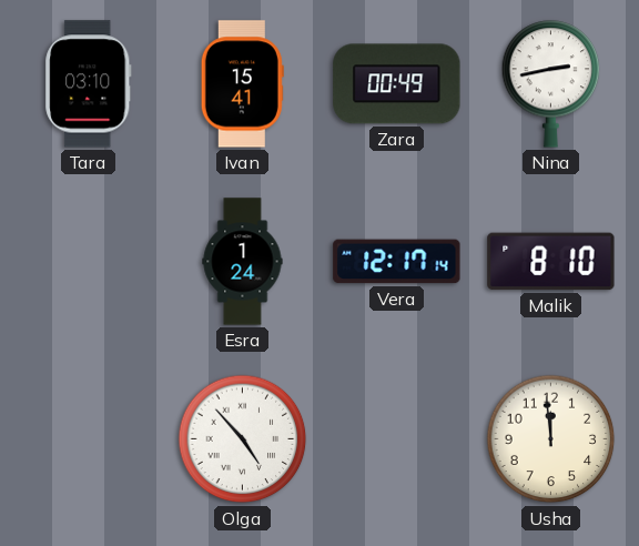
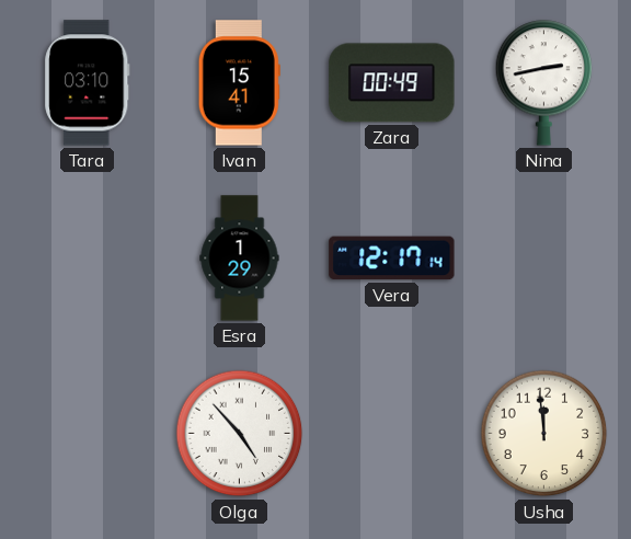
Esra: 1:24 -> 1:29 (240, 259)
Malik: 8:10 -> none (551, 262)
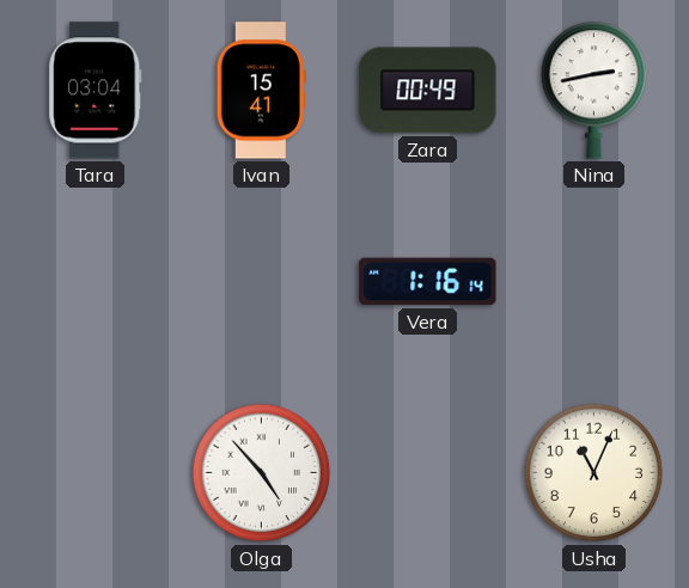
Tara: 03:10 -> 03:04 (96, 91)
Esra: 1:29 -> none (240, 259)
Vera: 12:17 -> 1:16 (428, 282)
Usha: 11:59 -> 11:04 (595, 473)
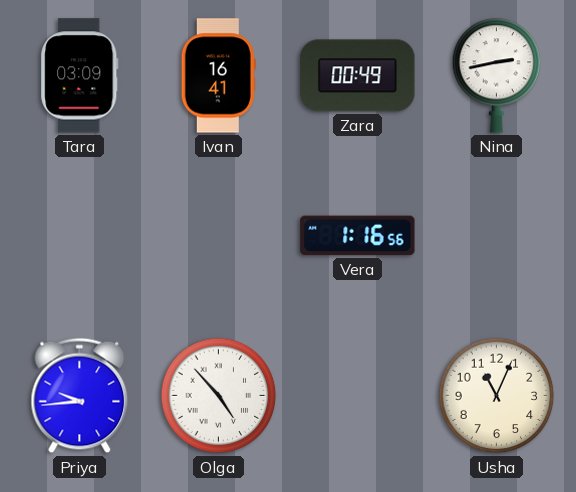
Tara: 03:04 -> 03:09 (80, 76)
Ivan: 15:41 -> 16:41 (218, 76)
Vera: 1:16:14 -> 1:16:56 (358, 236)
Priya: none -> 9:44 (80, 396)
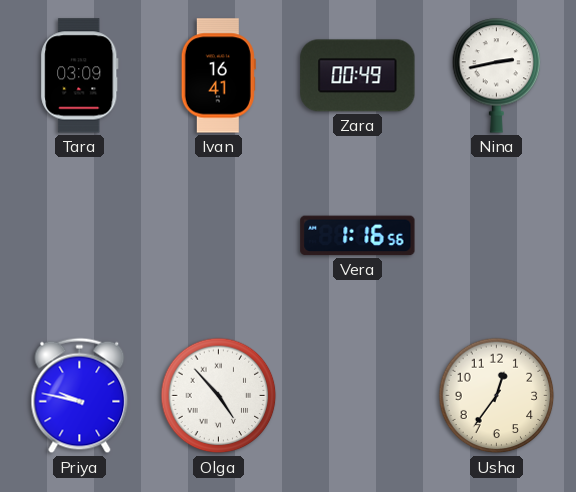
Priya: 9:44 -> 9:47 (80, 396)
Usha: 11:04 -> 12:36 (497, 396)
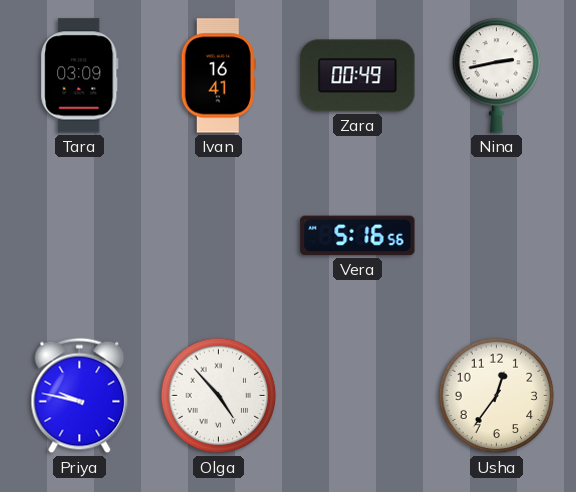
Vera: 1:16 -> 5:16 (358, 236)
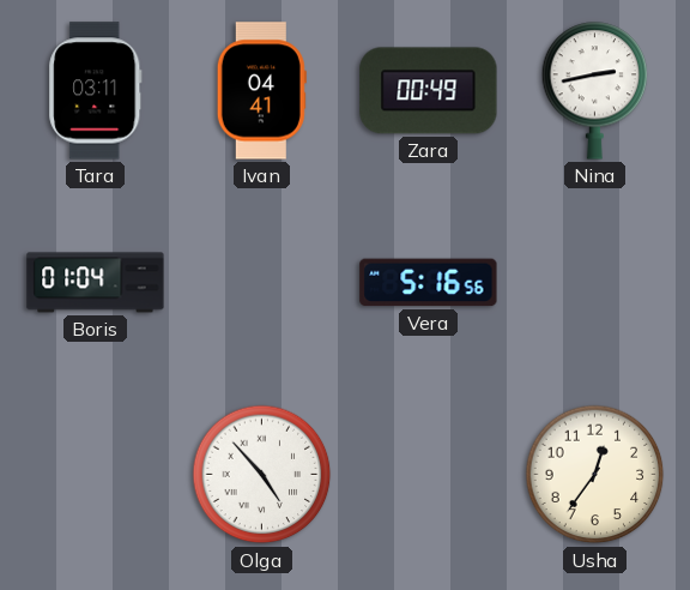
Tara: 03:09 -> 03:11 (96, 91)
Ivan: 16:41 -> 04:41 (261, 91)
Boris: none -> 01:04 (96, 283)
Priya: 9:47 -> none (80, 396)
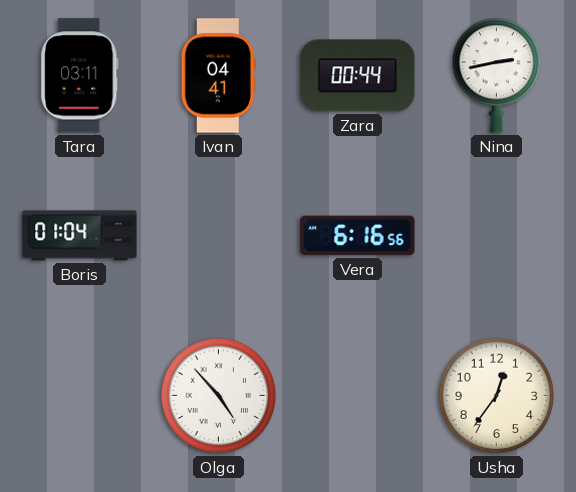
Zara: 00:49 -> 00:44 (358, 76)
Vera: 5:16 -> 6:16 (358, 236)
